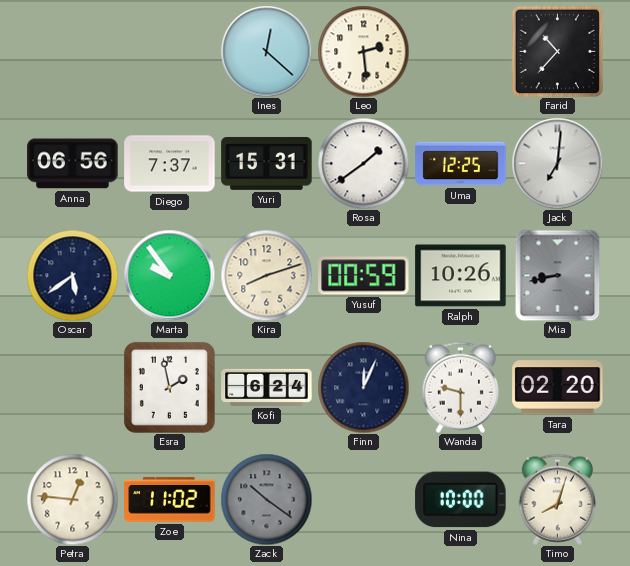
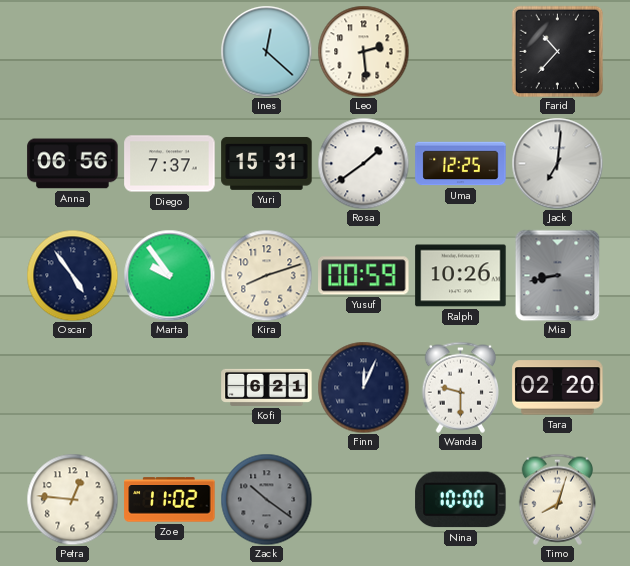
Oscar: 5:39 -> 4:54 (72, 275)
Esra: 1:58 -> none (169, 387)
Kofi: 6:24 -> 6:21 (267, 387)
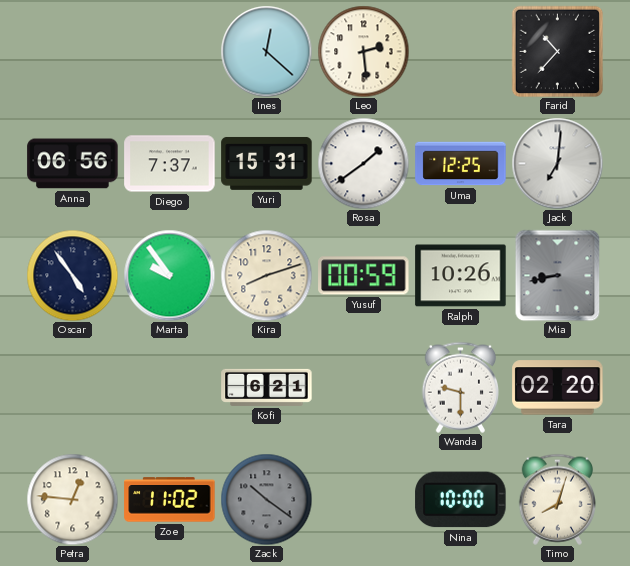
Finn: 12:04 -> none (363, 387)
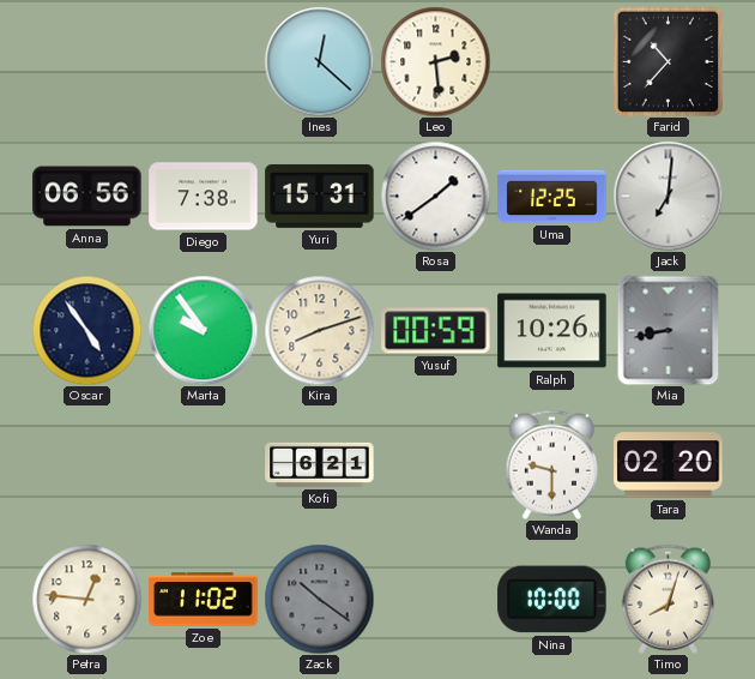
Diego: 7:37 -> 7:38 (204, 197)
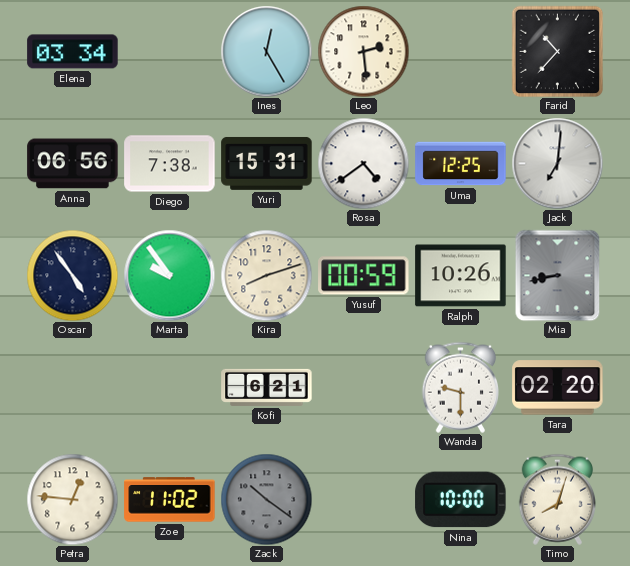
Elena: none -> 03:34 (73, 52)
Ines: 12:22 -> 12:25 (266, 51)
Rosa: 1:39 -> 4:39 (363, 163)
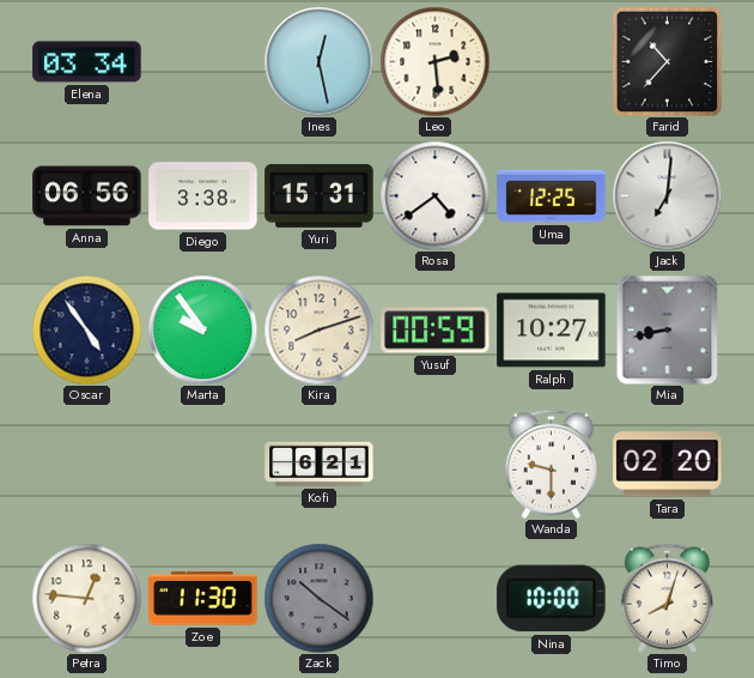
Ines: 12:25 -> 12:28 (318, 61)
Diego: 7:38 -> 3:38 (203, 196)
Ralph: 10:26 -> 10:27 (552, 331)
Zoe: 11:02 -> 11:30 (203, 599)
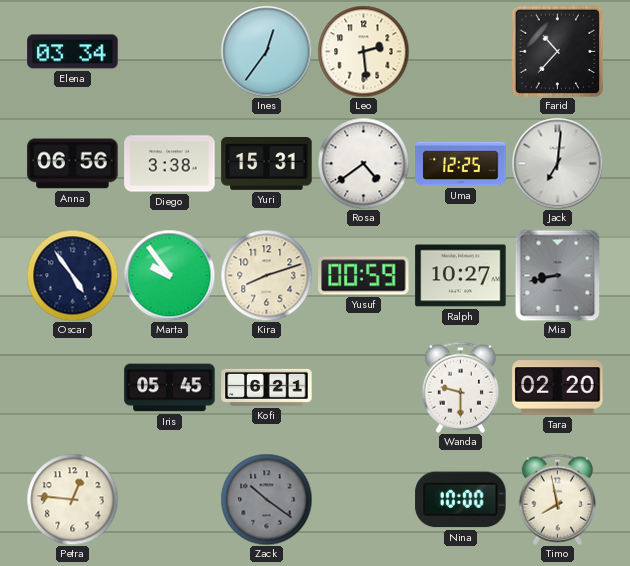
Ines: 12:28 -> 12:36 (266, 51)
Iris: none -> 05:45 (170, 388)
Zoe: 11:30 -> none (203, 599)
Timo: 8:03 -> 7:58 (557, 499)
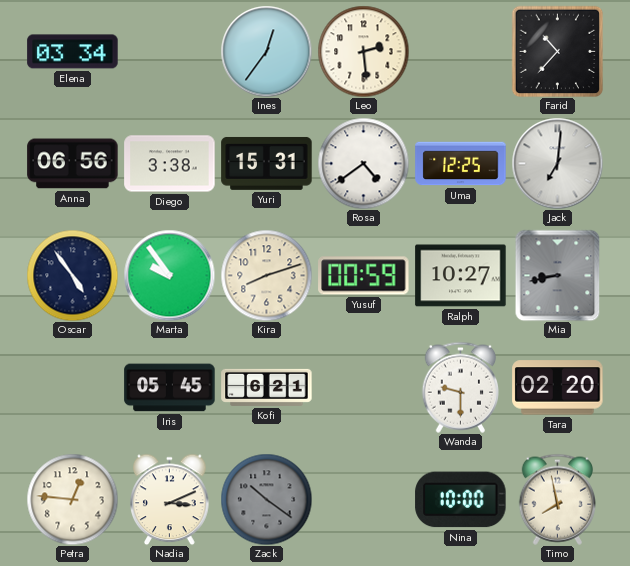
Nadia: none -> 3:11 (170, 499)
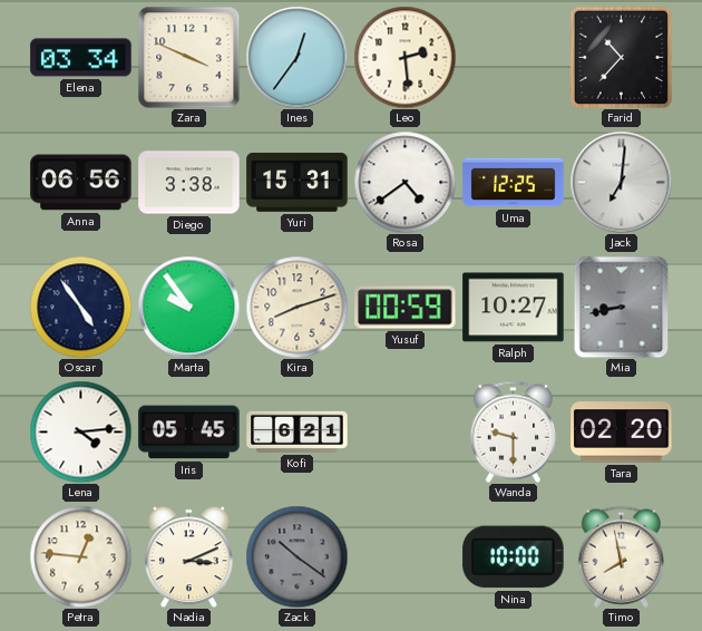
Zara: none -> 3:49 (188, 57)
Lena: none -> 4:14 (80, 431)
